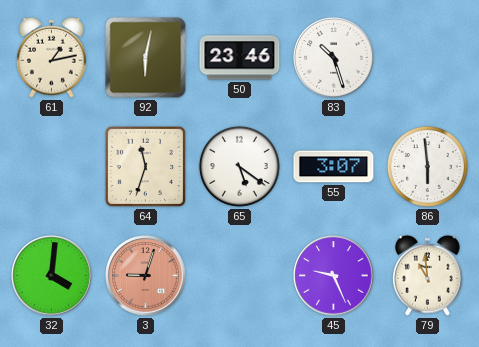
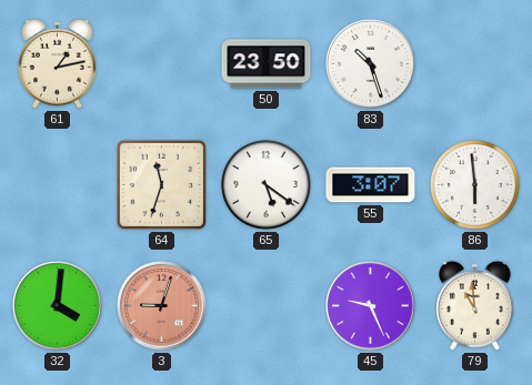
92: 6:02 -> none (146, 58)
50: 23:46 -> 23:50 (267, 64)
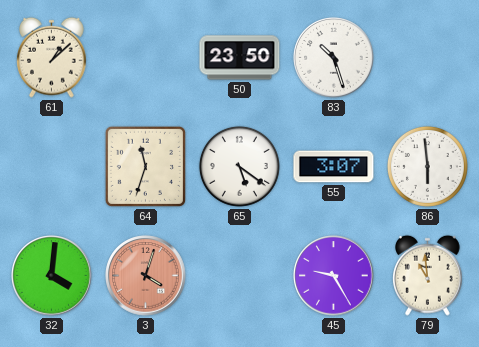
61: 1:13 -> 1:08 (52, 57)
3: 9:03 -> 4:03 (146, 276)
45: 9:26 -> 9:25 (334, 276)
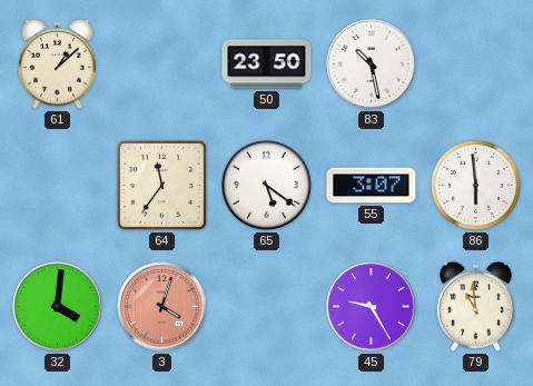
83: 10:27 -> 10:28 (372, 65)
64: 11:33 -> 11:36 (161, 185)
